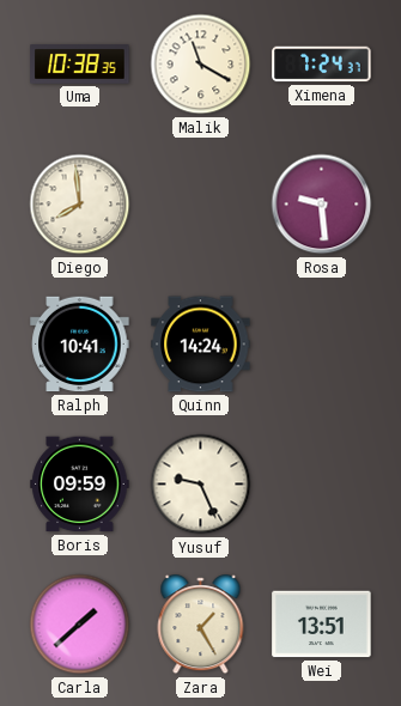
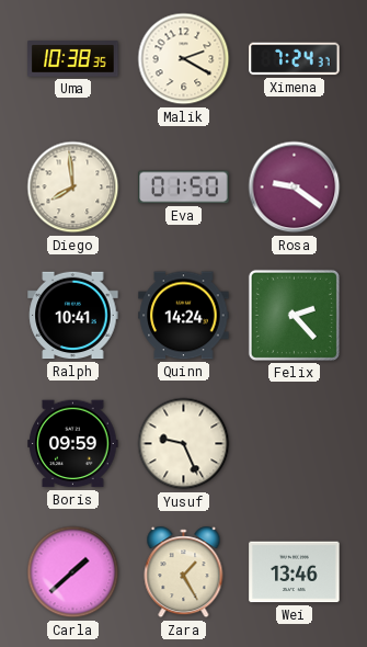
Malik: 11:20 -> 2:20 (184, 59)
Eva: none -> 01:50 (184, 188)
Rosa: 9:29 -> 9:21 (295, 188)
Felix: none -> 2:23 (294, 315)
Wei: 13:51 -> 13:46 (295, 572)
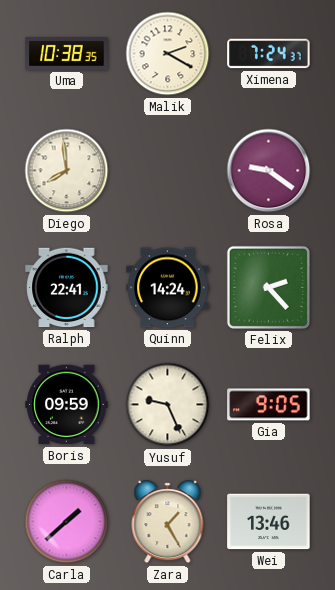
Eva: 01:50 -> none (184, 188)
Ralph: 10:41 -> 22:41 (67, 288)
Gia: none -> 9:05 (269, 405)
